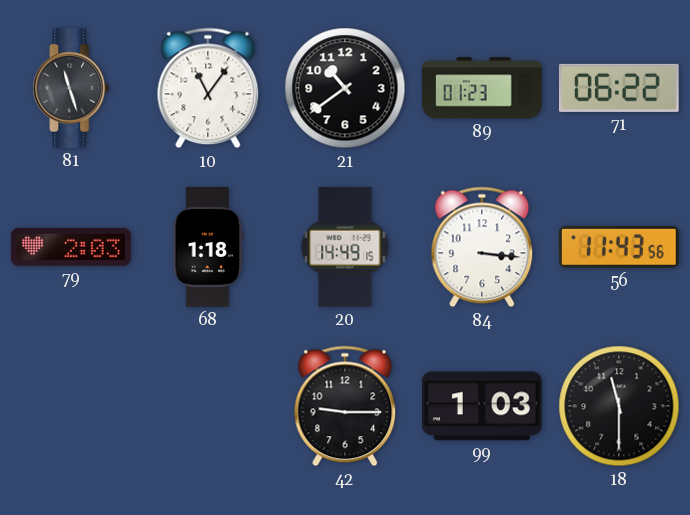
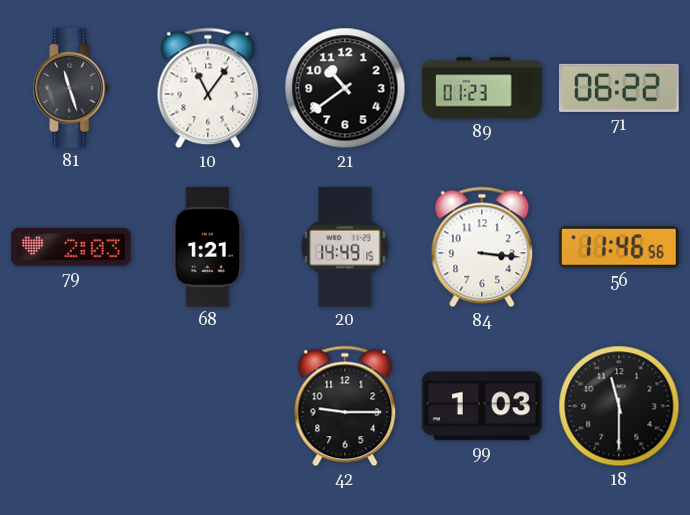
68: 1:18 -> 1:21 (208, 248)
56: 11:43 -> 11:46 (619, 247)
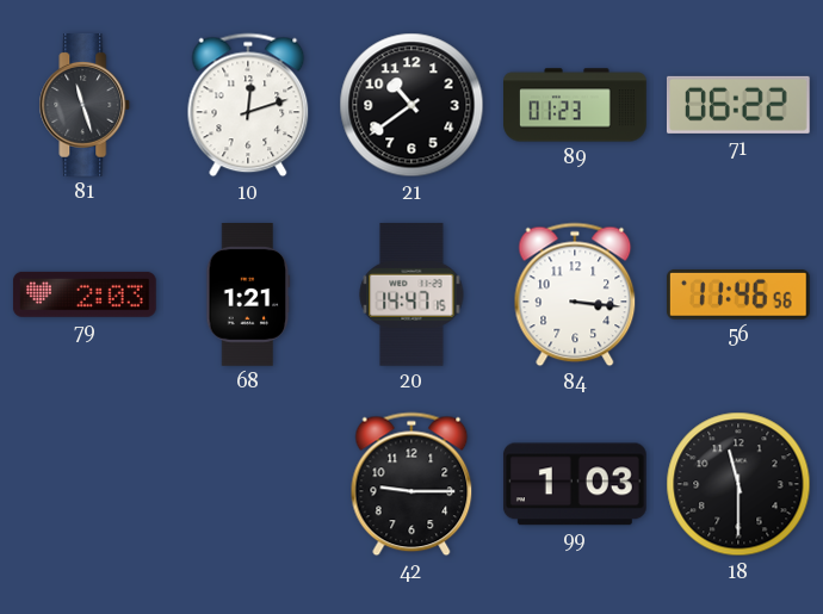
10: 11:06 -> 12:12 (248, 105)
20: 14:49 -> 14:47 (411, 294)
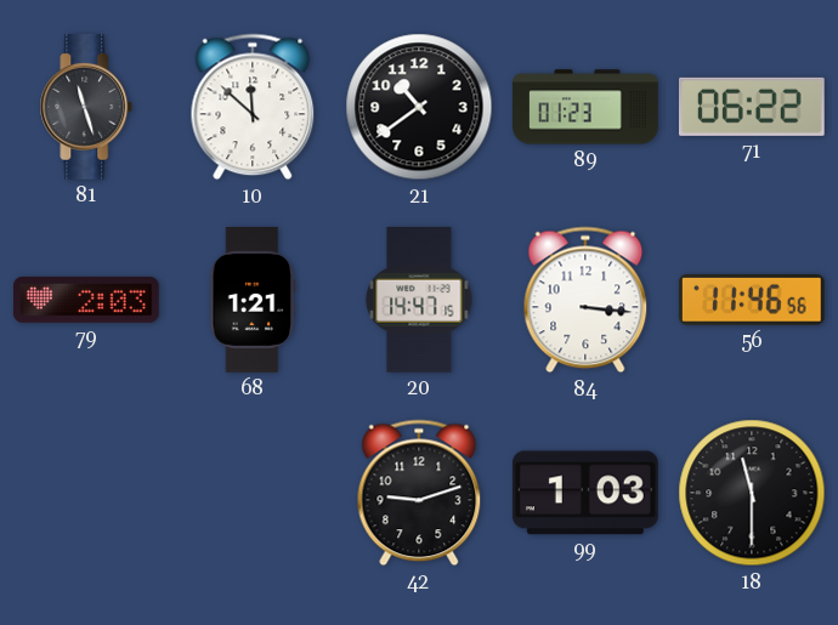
10: 12:12 -> 11:52 (253, 107)
42: 9:15 -> 9:12 (419, 493)
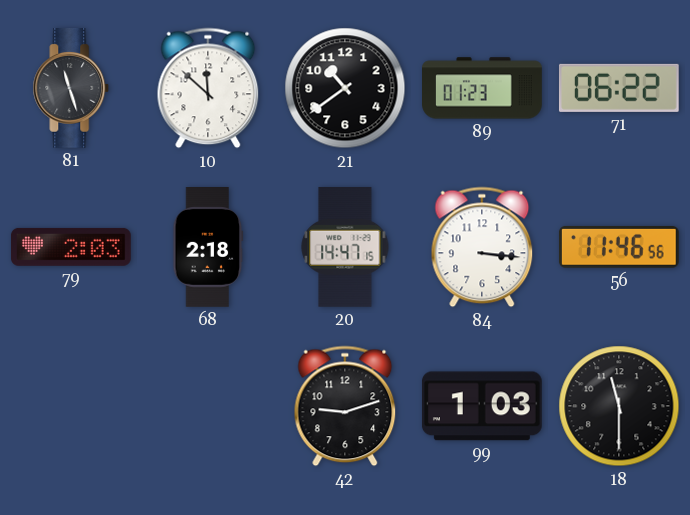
68: 1:21 -> 2:18 (208, 248)
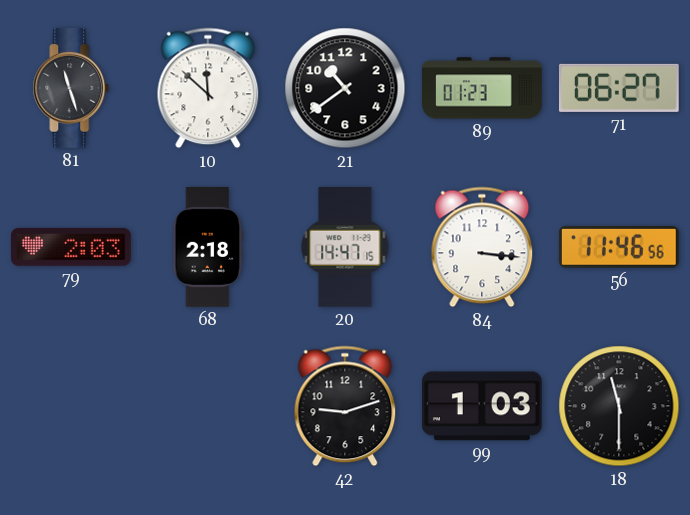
71: 06:22 -> 06:27 (619, 88)
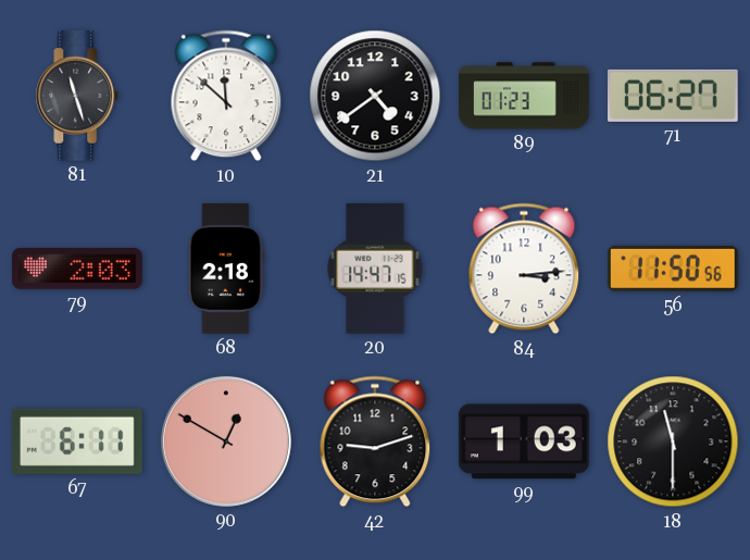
21: 10:39 -> 4:39 (375, 96)
84: 3:16 -> 3:14 (524, 269)
56: 11:46 -> 11:50 (673, 269)
67: none -> 6:11 (77, 441)
90: none -> 12:50 (226, 441)
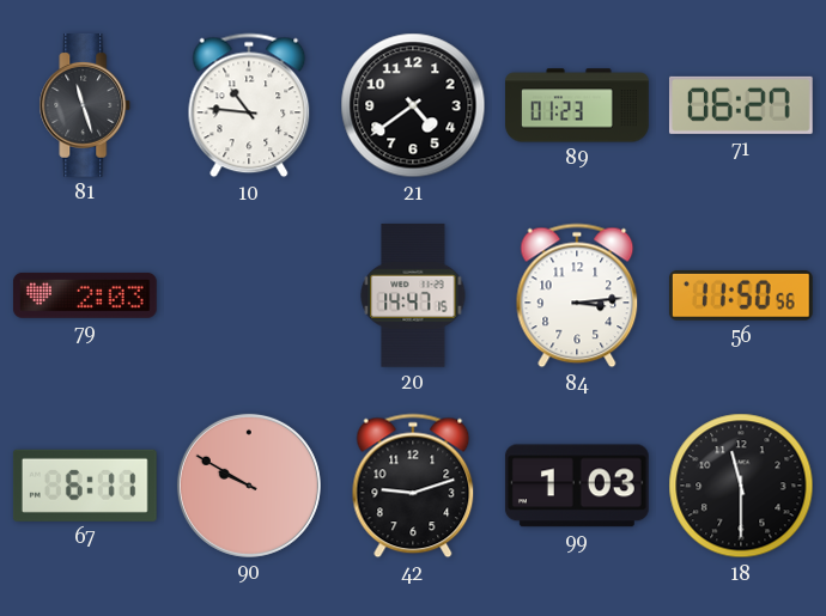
10: 11:52 -> 10:46 (249, 105)
68: 2:18 -> none (226, 270)
90: 12:50 -> 9:50 (249, 486)
